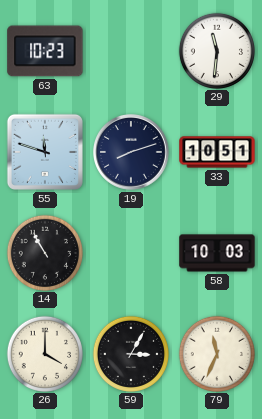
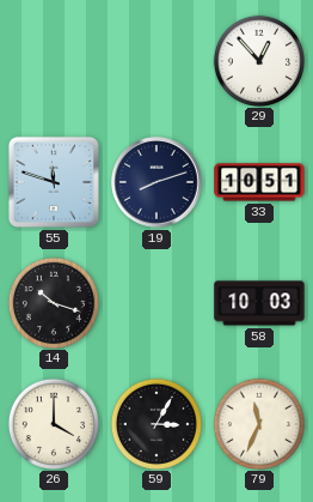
63: 10:23 -> none (45, 51)
29: 11:31 -> 12:53 (258, 60)
14: 10:55 -> 10:18 (53, 302)
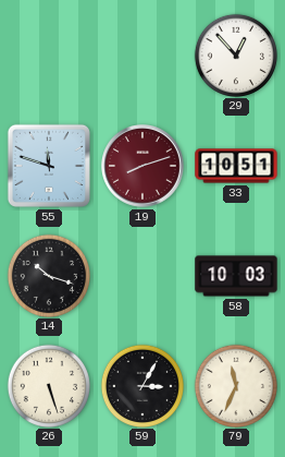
19 dial: navy -> burgundy (144, 167)
26: 4:00 -> 5:27 (48, 385)
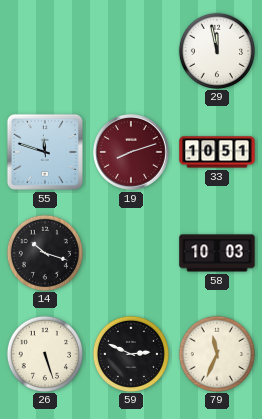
29: 12:53 -> 11:58 (216, 50)
59: 3:05 -> 2:49 (130, 353)
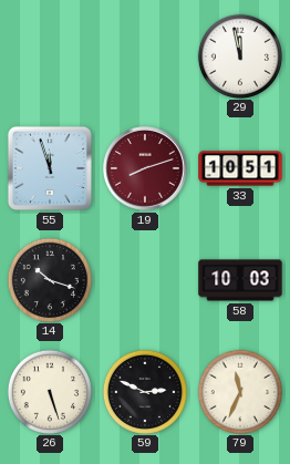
55: 11:48 -> 11:57 (50, 168)
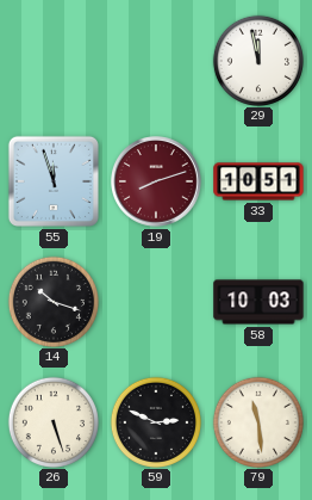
79: 11:34 -> 11:29 (257, 421)
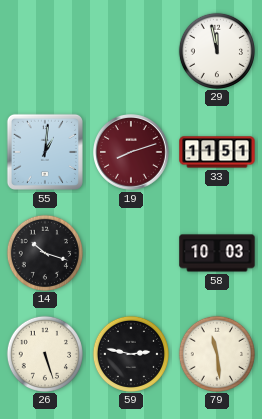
55: 11:57 -> 1:01 (45, 152)
33: 10:51 -> 11:51 (217, 152)
59: 2:49 -> 2:47 (130, 353)
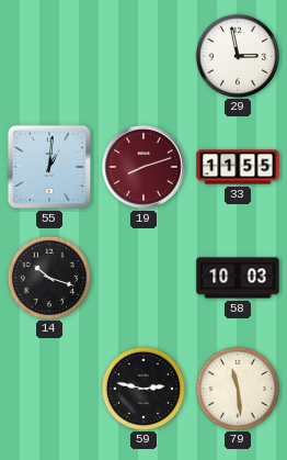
29: 11:58 -> 2:58 (237, 55)
33: 11:51 -> 11:55 (238, 167)
26: 5:27 -> none (44, 353)
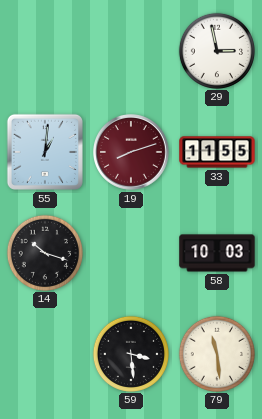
59: 2:47 -> 3:29 (130, 353)
